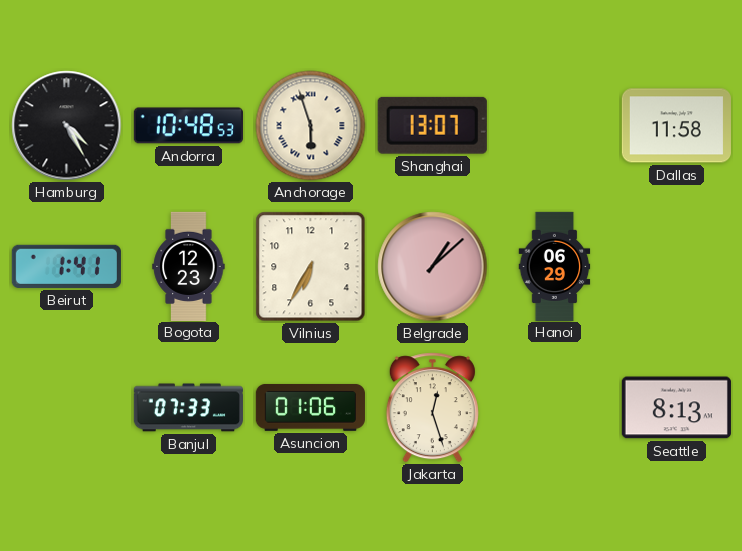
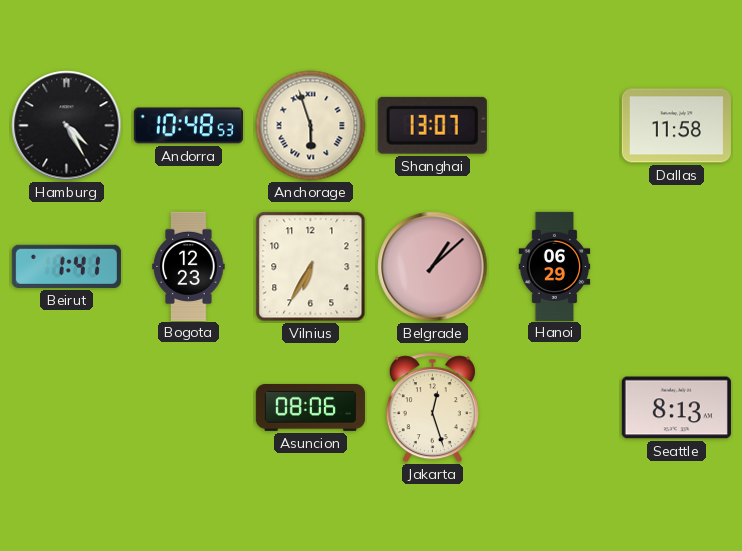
Banjul: 07:33 -> none (188, 408)
Asuncion: 01:06 -> 08:06 (310, 407)
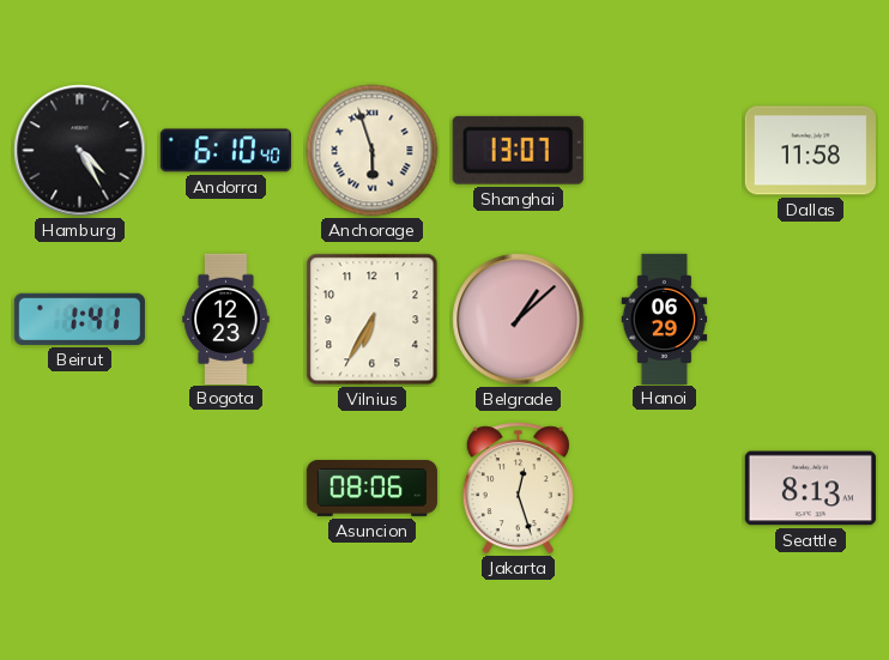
Andorra: 10:48 -> 6:10 (225, 151)
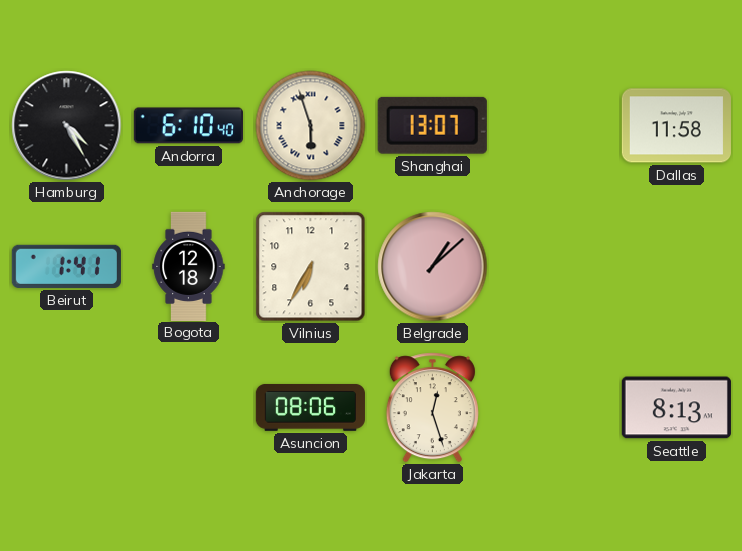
Bogota: 12:23 -> 12:18 (189, 266)
Hanoi: 06:29 -> none (665, 319)
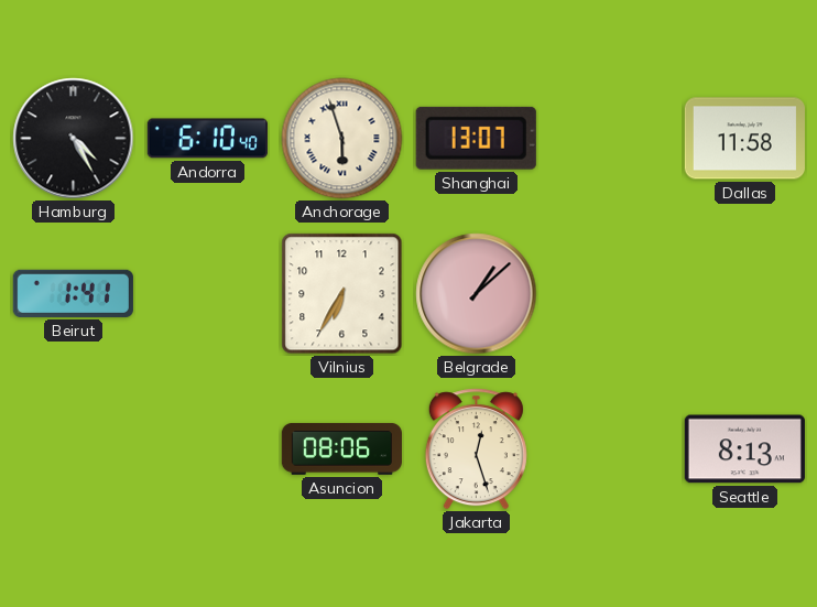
Bogota: 12:18 -> none (189, 266)
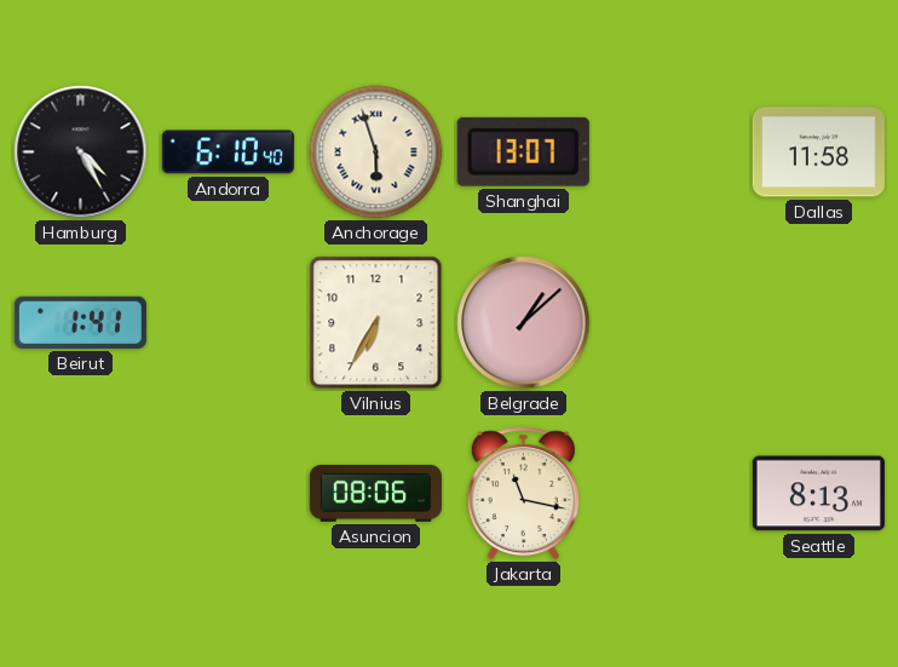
Jakarta: 12:27 -> 11:17 (523, 494)
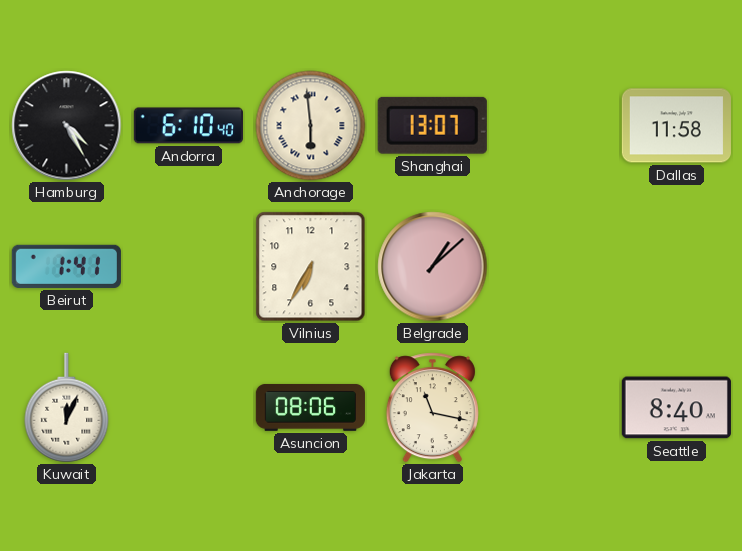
Anchorage: 5:57 -> 5:59 (311, 126)
Kuwait: none -> 12:04 (67, 408)
Seattle: 8:13 -> 8:40 (676, 408)
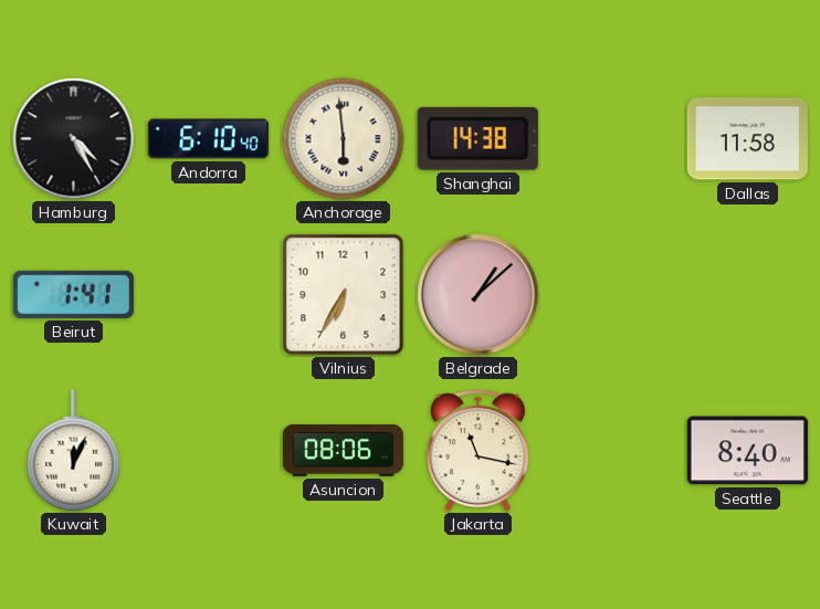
Shanghai: 13:07 -> 14:38 (477, 138)
